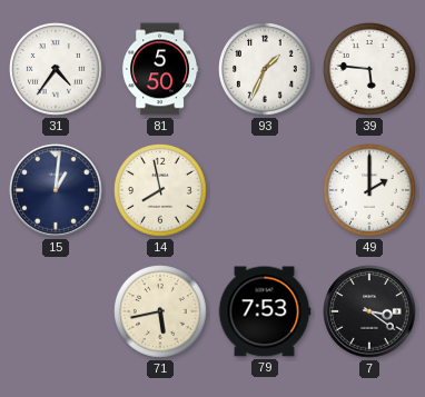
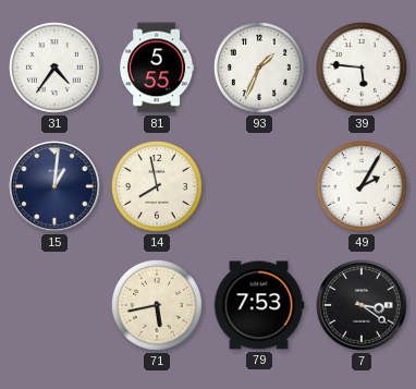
81: 5:50 -> 5:55 (158, 68)
49: 2:00 -> 2:05 (363, 187)
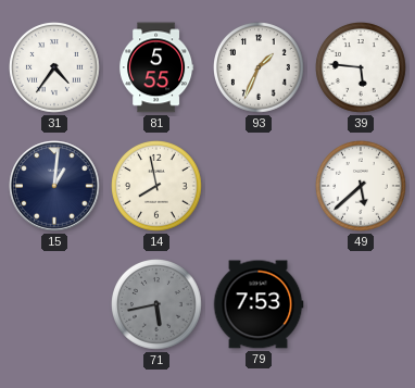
49: 2:05 -> 5:38 (362, 187)
71 dial: cream -> grey (158, 305)
7: 3:21 -> none (362, 305)
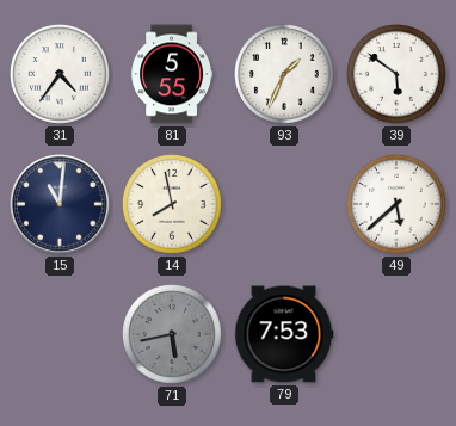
39: 5:46 -> 5:51 (398, 75)
15: 1:01 -> 11:01 (60, 204)
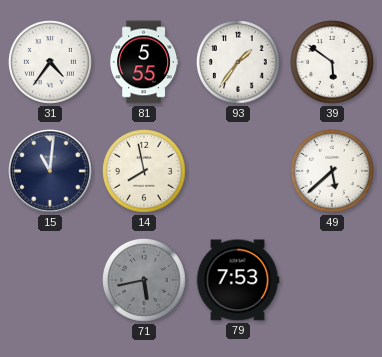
93: 1:34 -> 1:36 (239, 63)
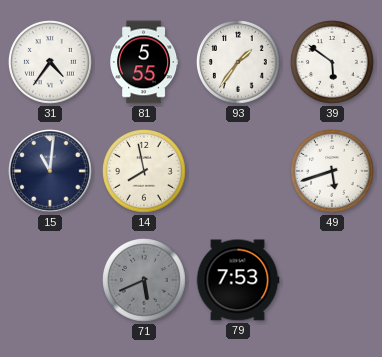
49: 5:38 -> 5:42 (333, 172)
71: 5:43 -> 5:41 (145, 281)
